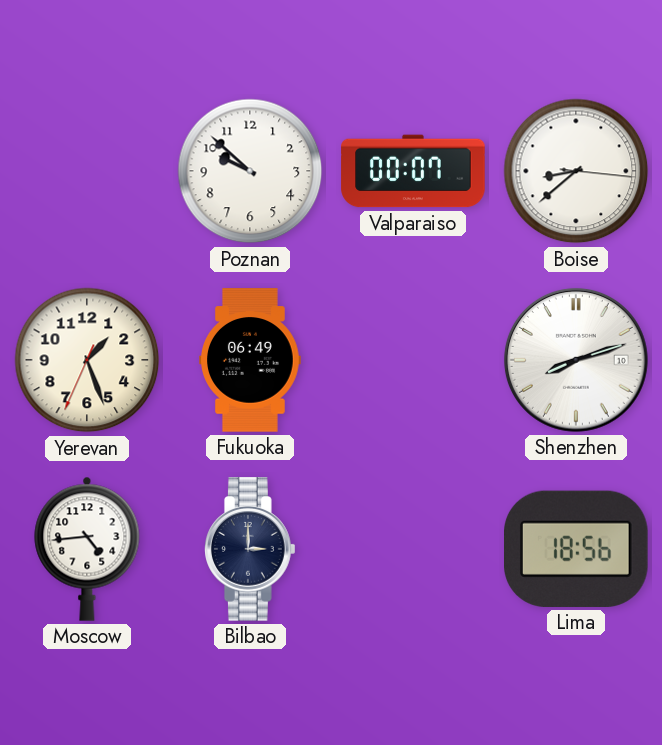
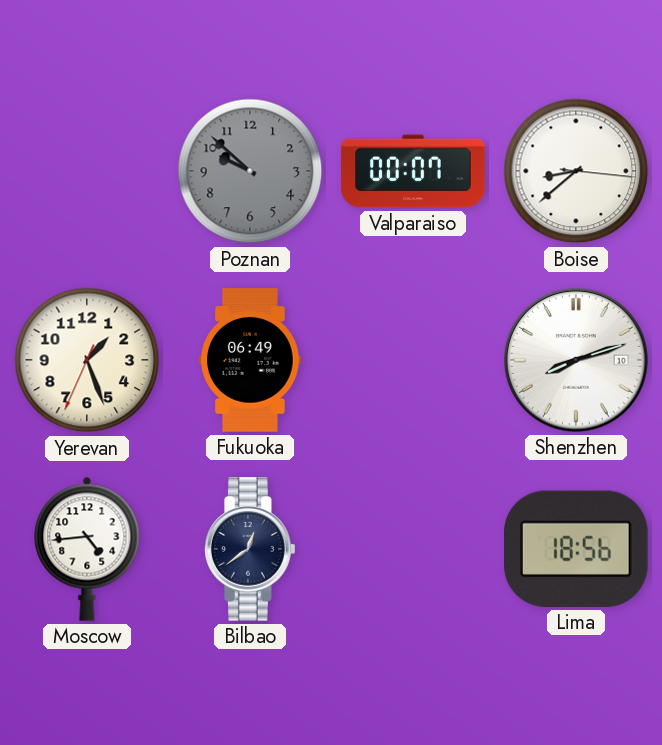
Poznan dial: white -> grey (250, 171)
Bilbao: 3:00 -> 12:39 (250, 549)
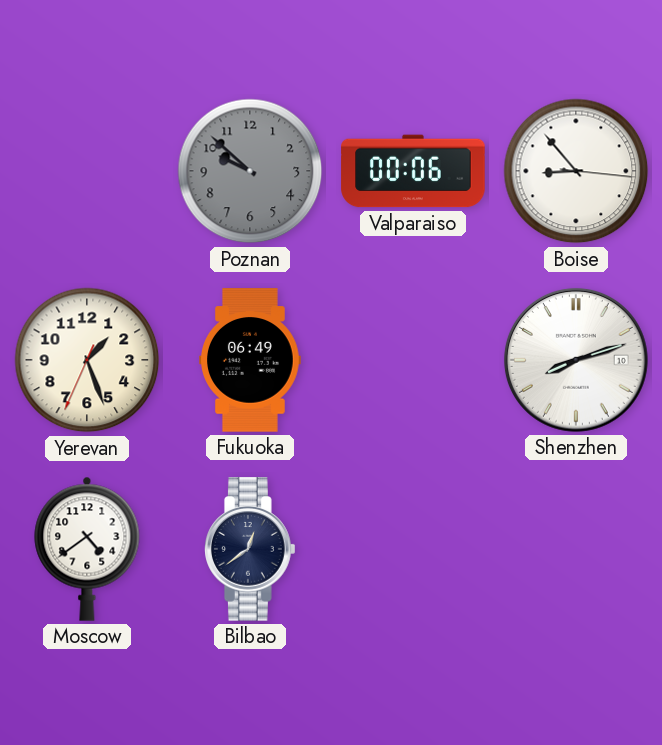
Valparaiso: 00:07 -> 00:06 (413, 171)
Boise: 8:38 -> 8:53 (576, 171)
Moscow: 4:44 -> 4:39 (87, 549)
Lima: 18:56 -> none (577, 549)
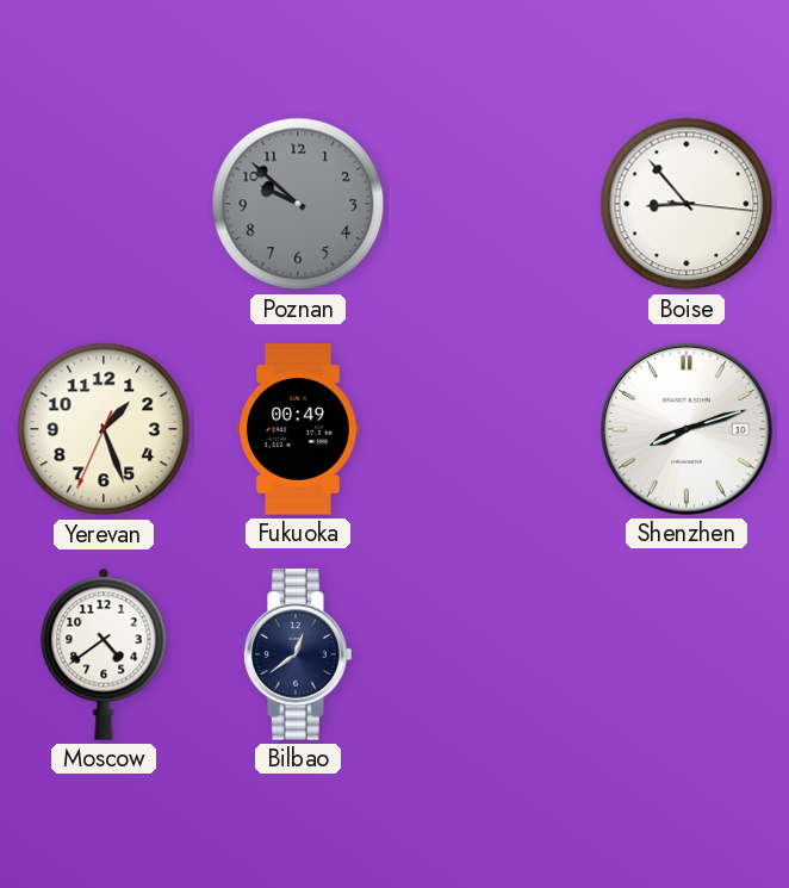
Valparaiso: 00:06 -> none (413, 171)
Fukuoka: 06:49 -> 00:49 (299, 429)
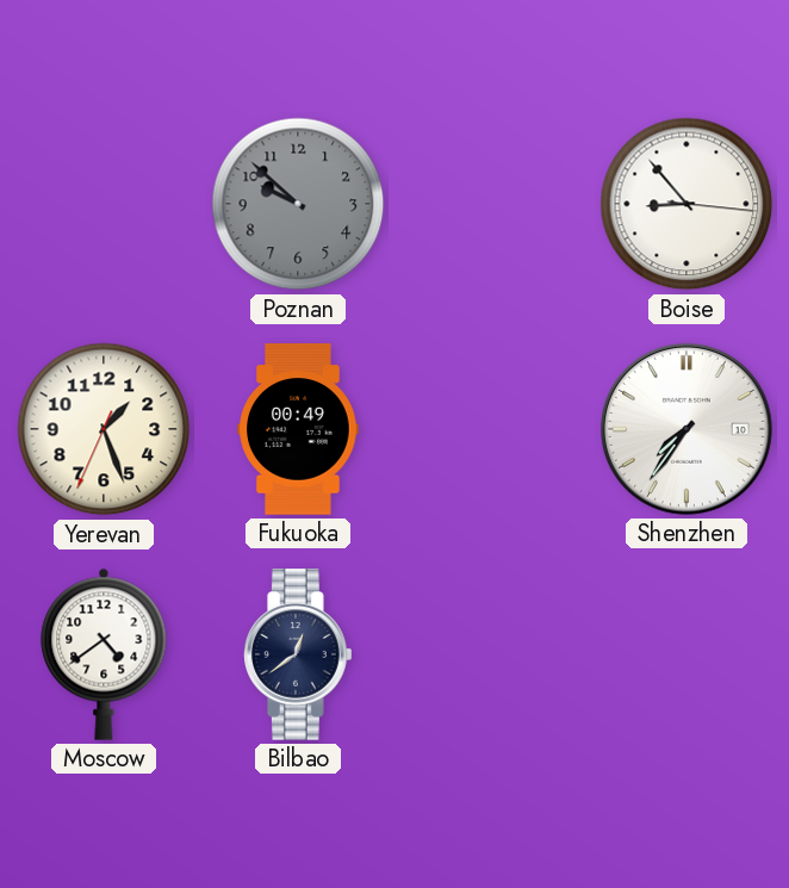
Shenzhen: 8:12 -> 7:36 (687, 429)
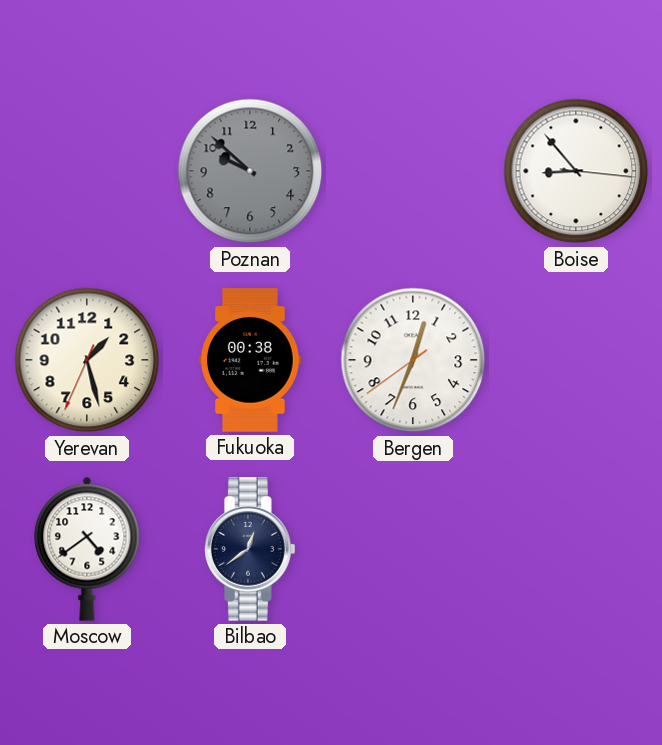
Yerevan: 1:26 -> 1:27 (87, 360)
Fukuoka: 00:49 -> 00:38 (251, 360)
Bergen: none -> 12:33 (413, 360)
Shenzhen: 7:36 -> none (687, 429)
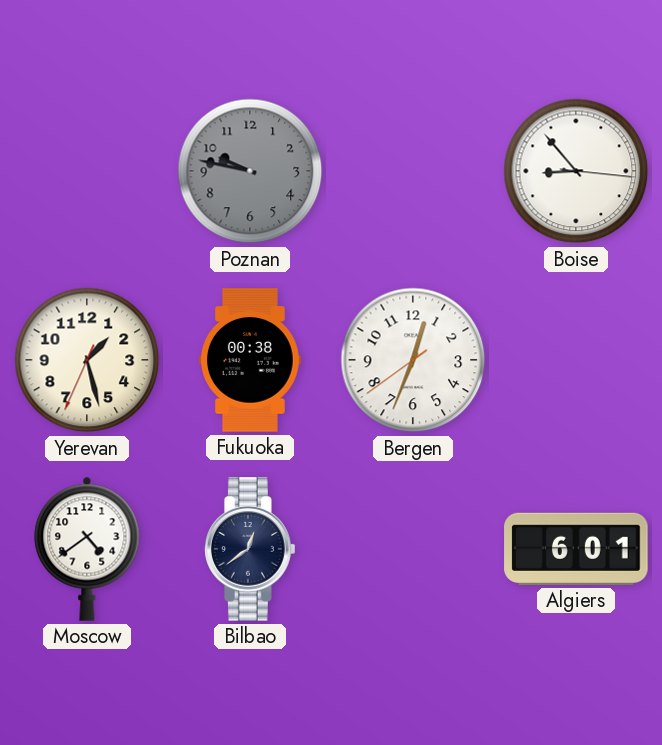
Poznan: 9:52 -> 9:47 (250, 171)
Algiers: none -> 6:01 (576, 549)
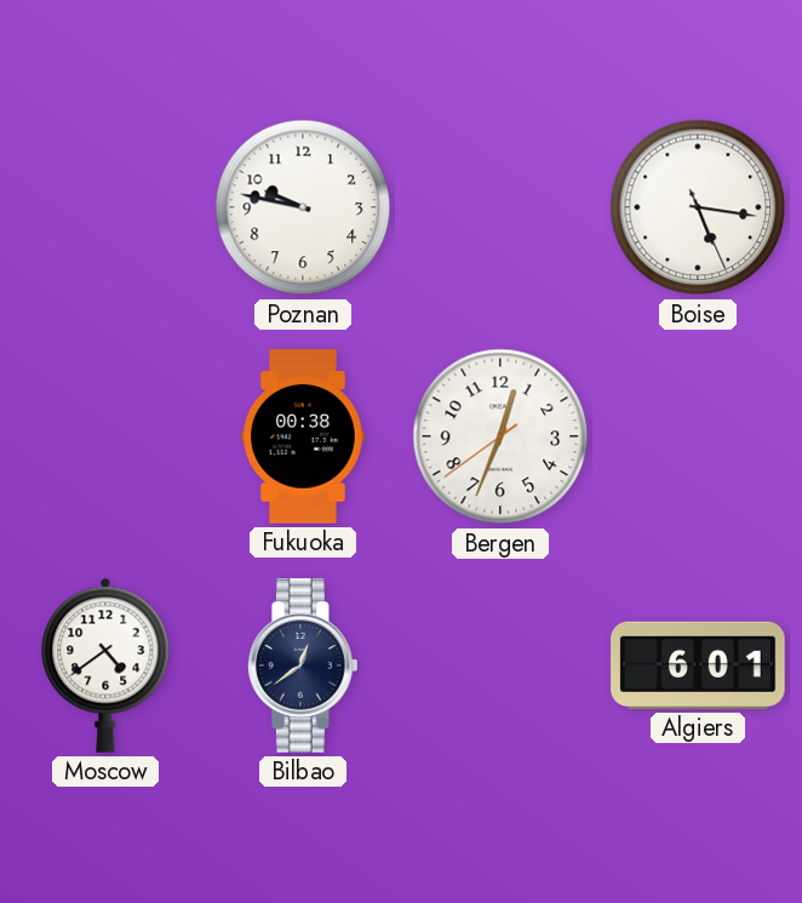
Poznan dial: grey -> white (303, 207)
Boise: 8:53 -> 5:16 (698, 207)
Yerevan: 1:27 -> none (87, 360)
